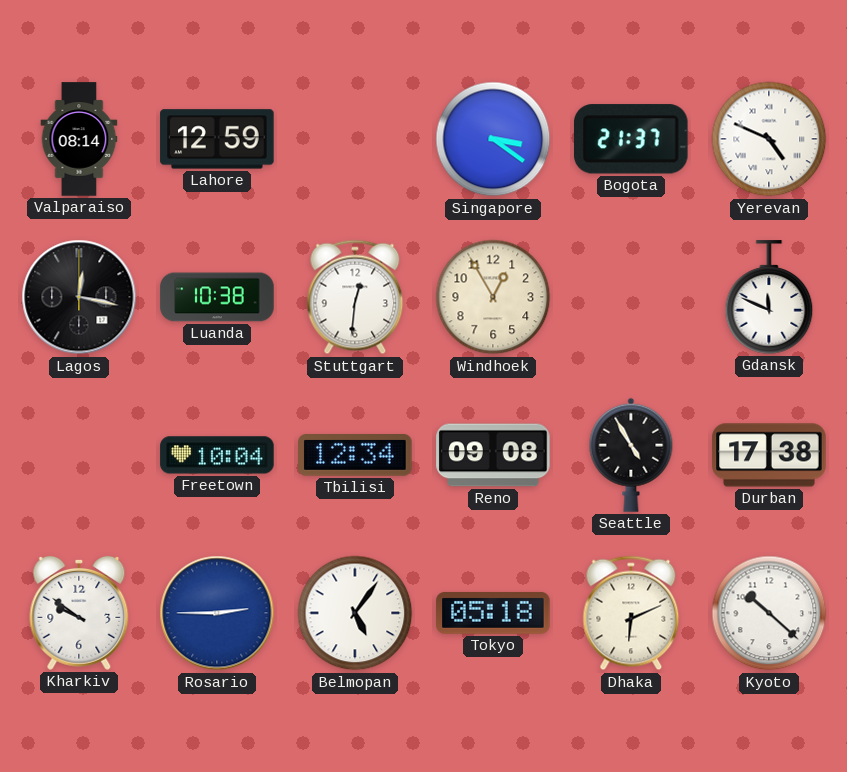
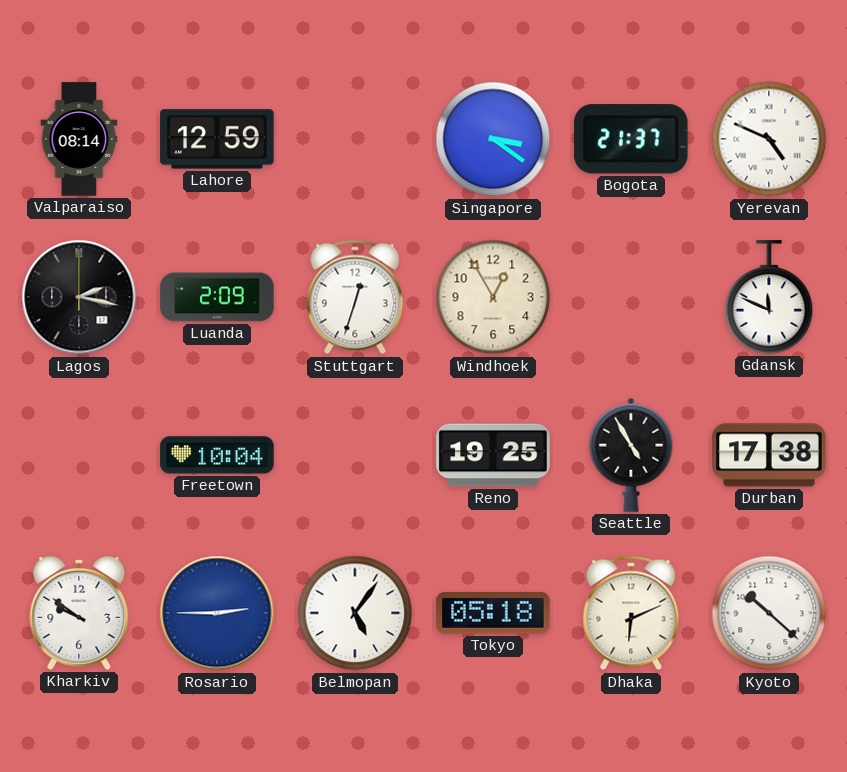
Lagos: 12:17 -> 2:17 (79, 297)
Luanda: 10:38 -> 2:09 (217, 297)
Stuttgart: 12:31 -> 12:33 (355, 297)
Tbilisi: 12:34 -> none (355, 456)
Reno: 09:08 -> 19:25 (493, 455)
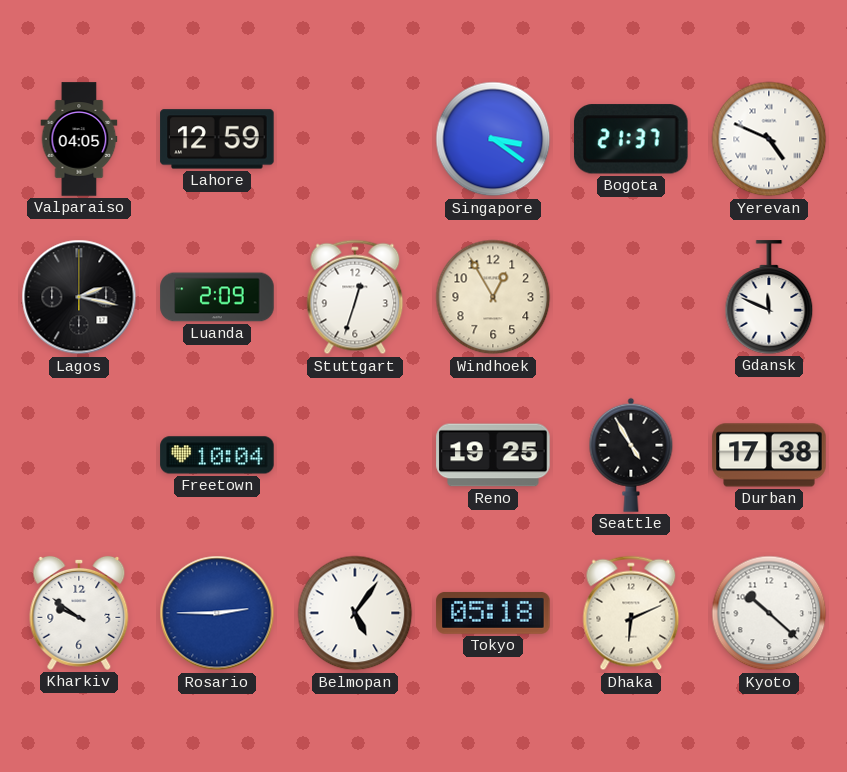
Valparaiso: 08:14 -> 04:05 (79, 139)
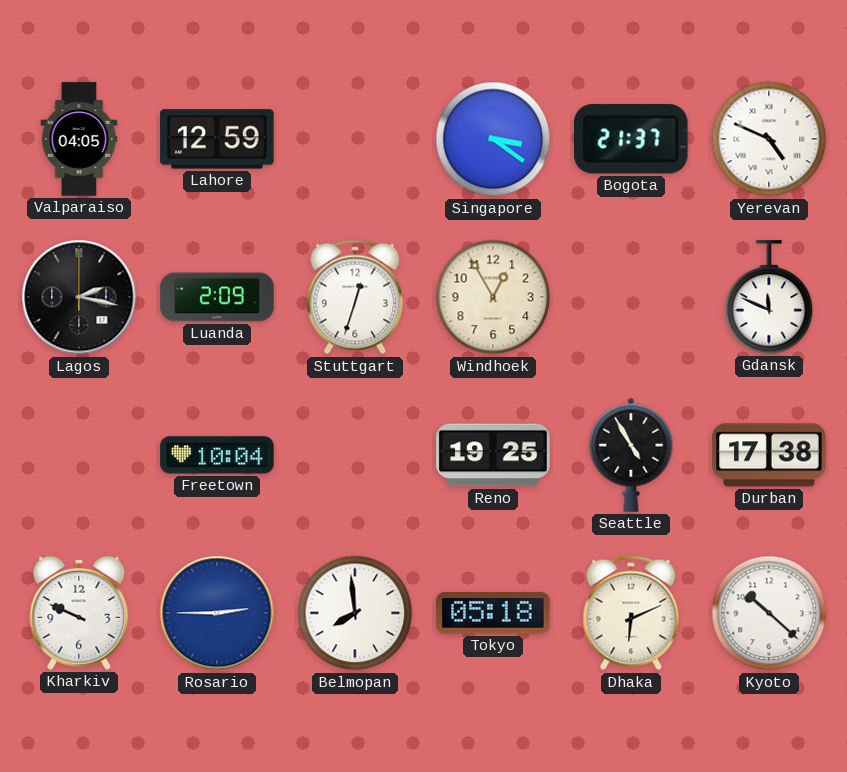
Kharkiv: 9:51 -> 9:49 (79, 613)
Belmopan: 5:06 -> 7:59 (355, 613)
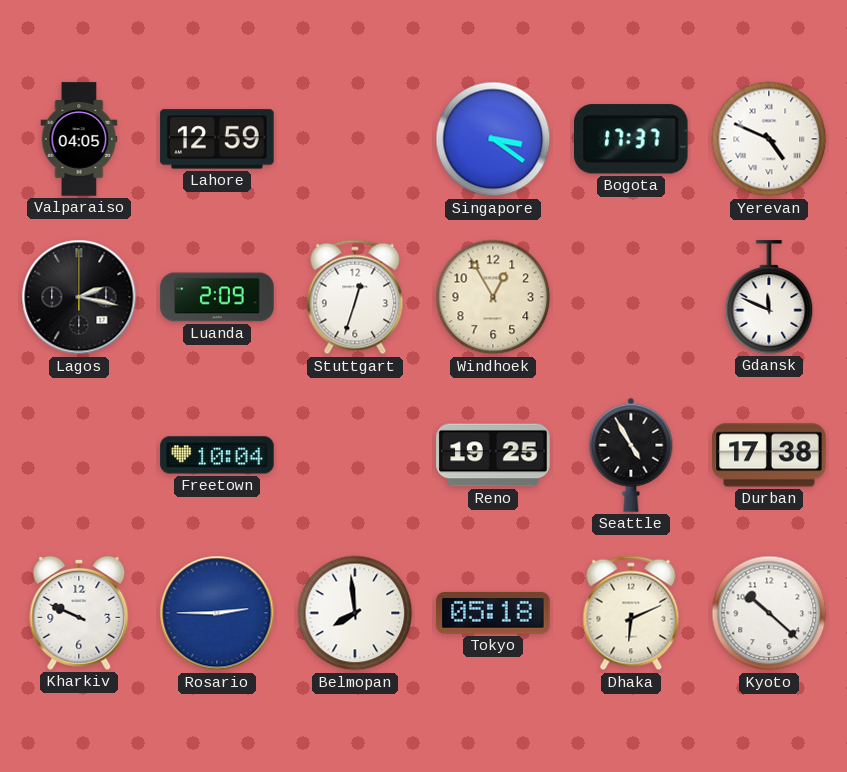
Bogota: 21:37 -> 17:37 (631, 139)
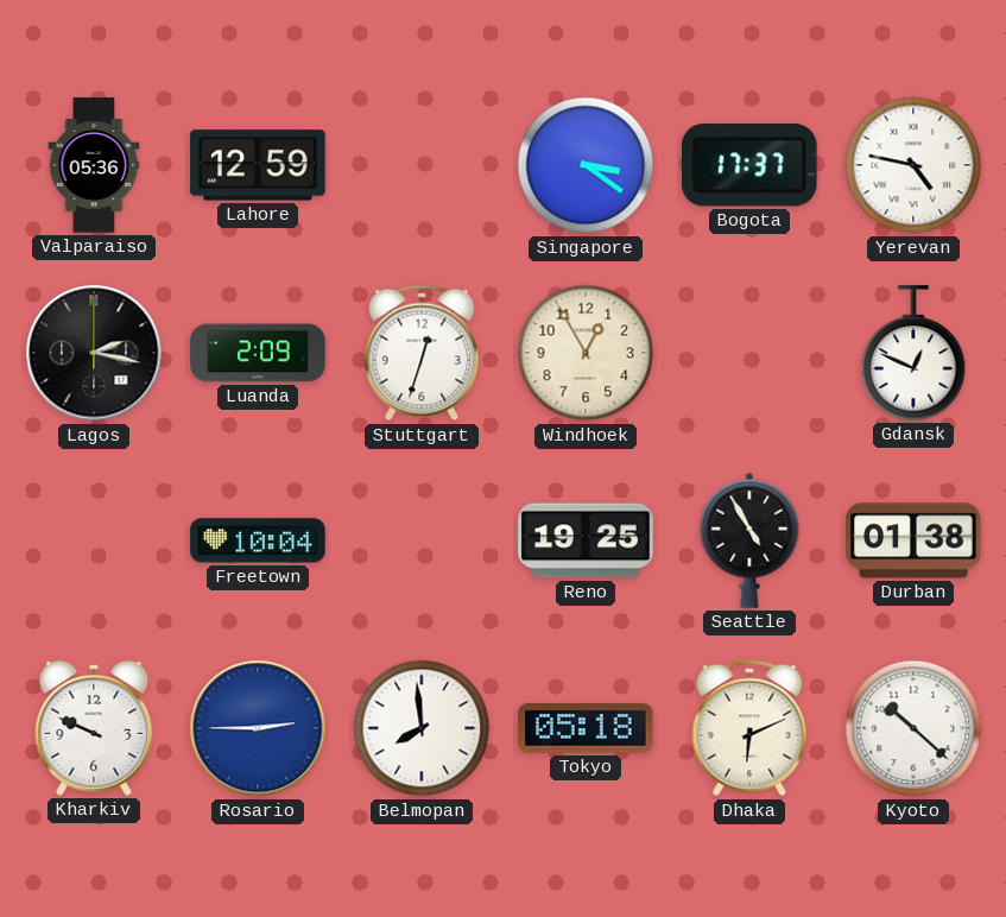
Valparaiso: 04:05 -> 05:36 (94, 165)
Yerevan: 4:49 -> 4:47 (913, 165)
Gdansk: 11:49 -> 12:49 (913, 353)
Durban: 17:38 -> 01:38 (913, 540)
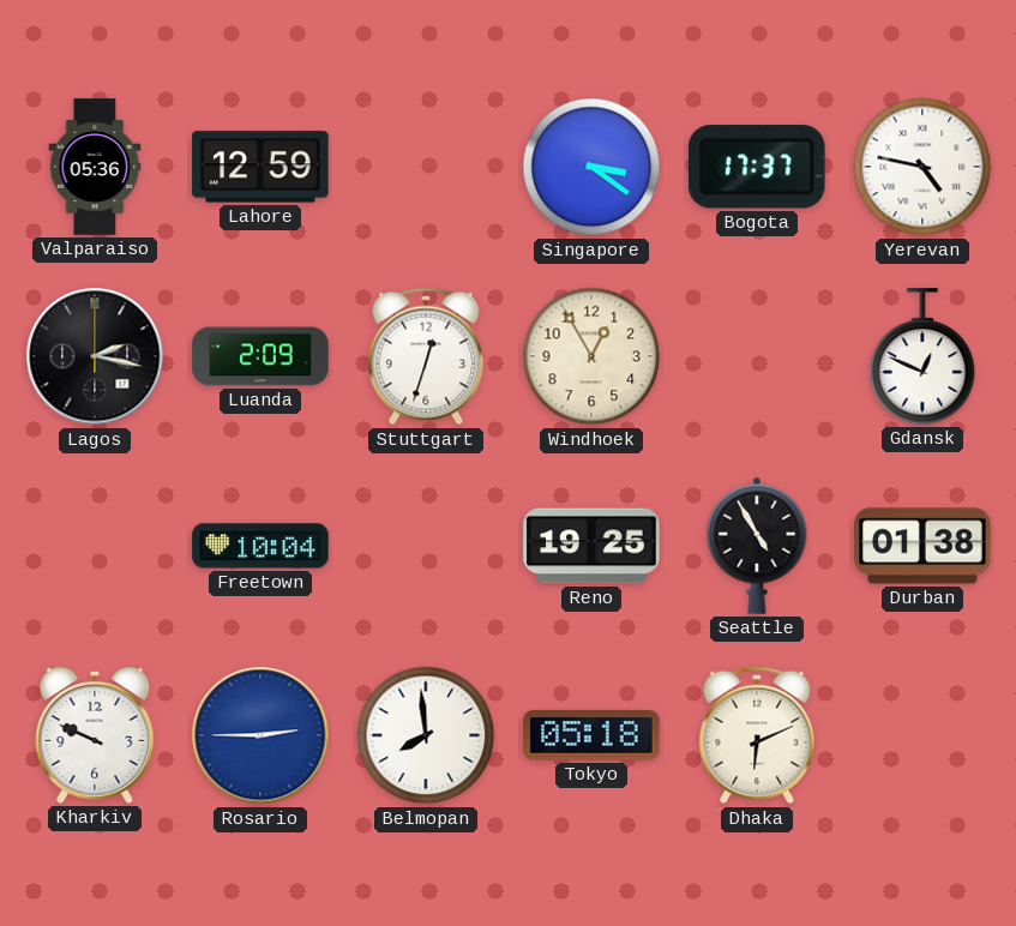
Kyoto: 10:22 -> none (913, 728)
